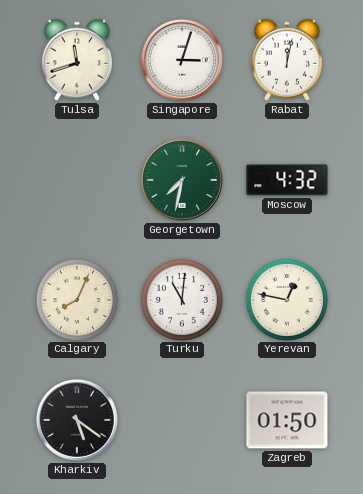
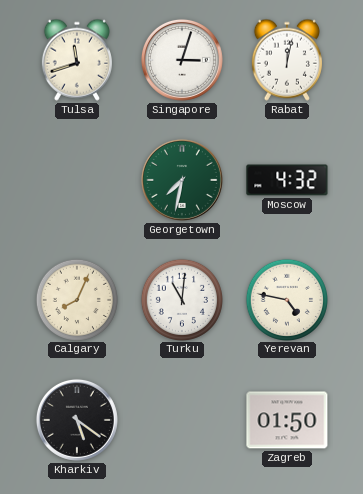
Yerevan: 12:47 -> 4:47 (286, 299)
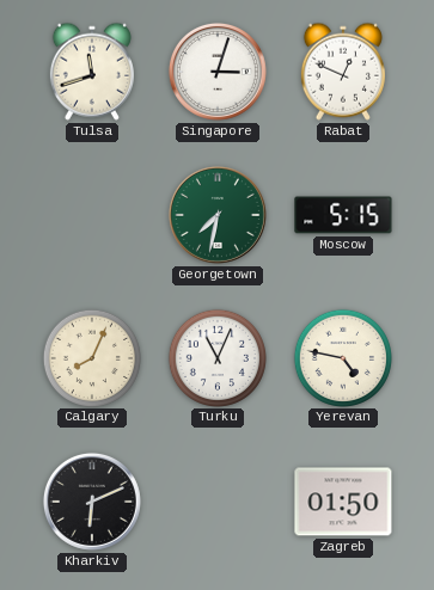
Rabat: 12:02 -> 12:49 (343, 72)
Moscow: 4:32 -> 5:15 (343, 215)
Turku: 11:01 -> 11:04 (216, 357)
Kharkiv: 5:21 -> 6:11 (92, 502)
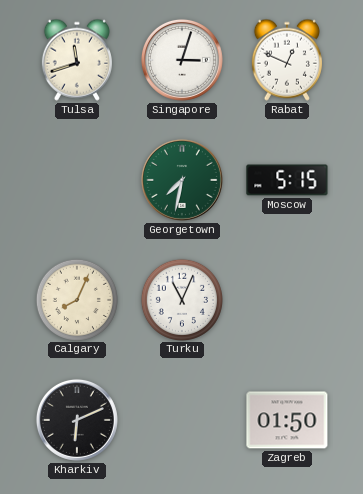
Yerevan: 4:47 -> none (342, 357)
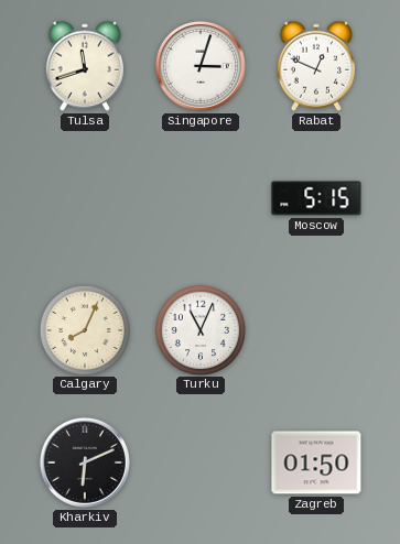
Georgetown: 7:32 -> none (182, 180)
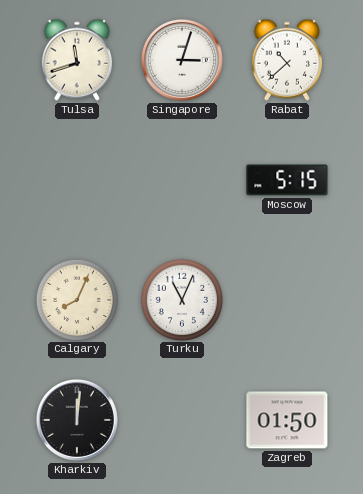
Rabat: 12:49 -> 10:38 (287, 60)
Kharkiv: 6:11 -> 12:01 (77, 420)
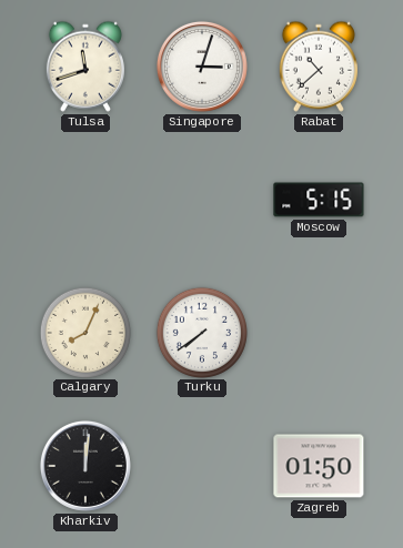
Turku: 11:04 -> 7:39 (201, 332)
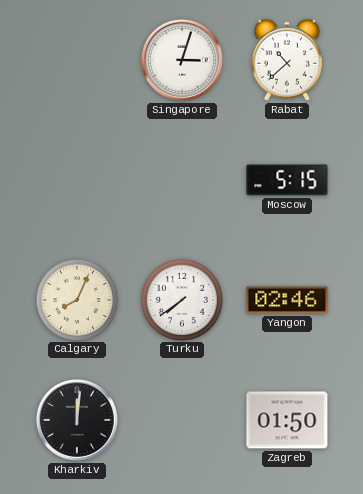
Tulsa: 11:42 -> none (85, 67)
Yangon: none -> 02:46 (287, 300)
